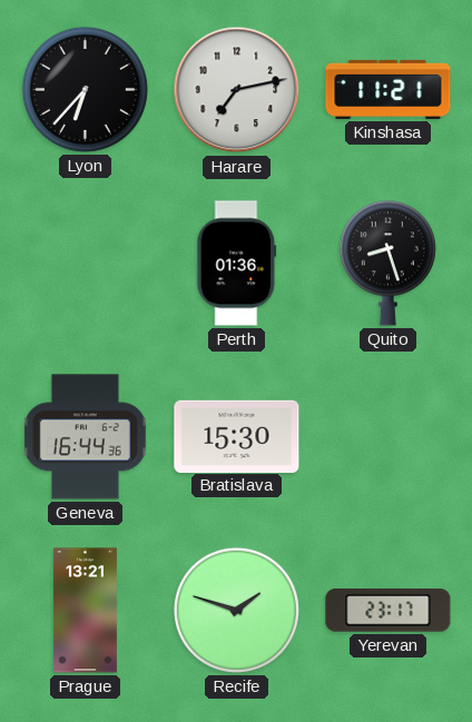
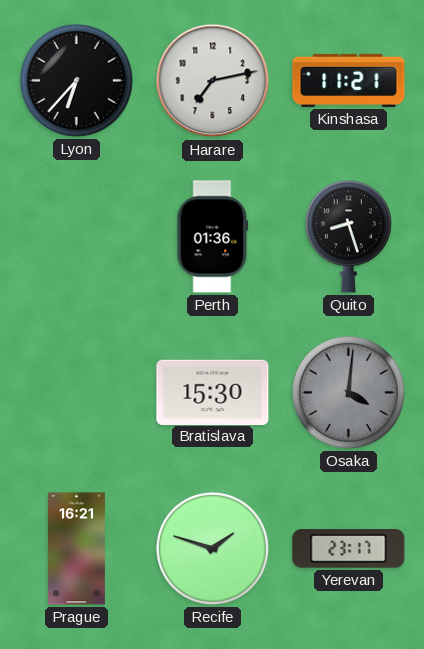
Geneva: 16:44 -> none (86, 437)
Osaka: none -> 4:01 (348, 392)
Prague: 13:21 -> 16:21 (76, 549)
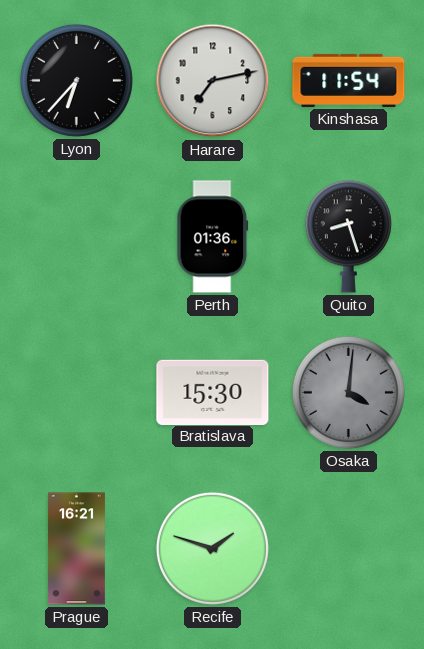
Kinshasa: 11:21 -> 11:54 (349, 80)
Yerevan: 23:17 -> none (349, 549)
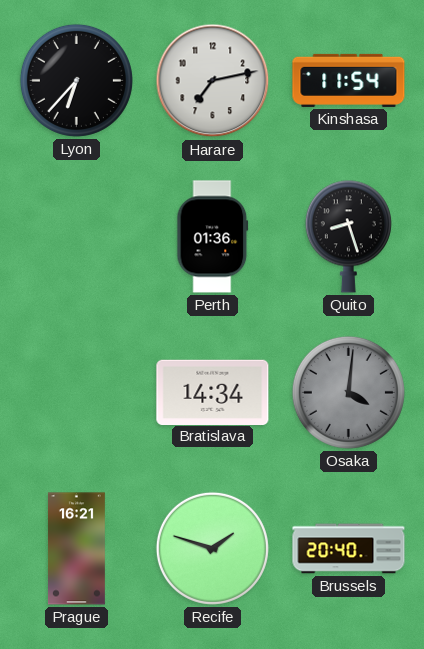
Bratislava: 15:30 -> 14:34 (213, 392)
Brussels: none -> 20:40 (349, 549)
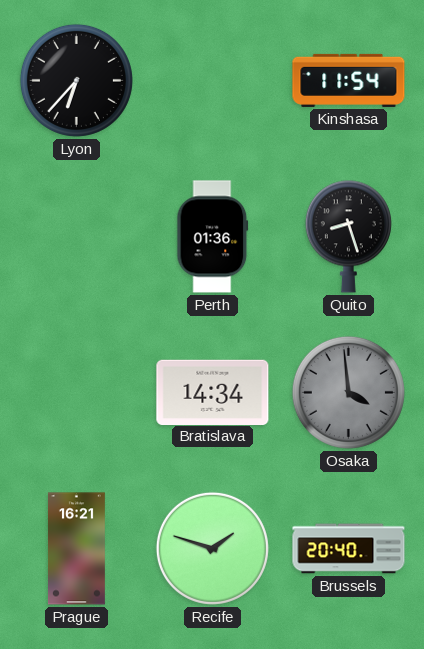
Harare: 7:13 -> none (213, 81)
Osaka: 4:01 -> 3:59 (348, 392)
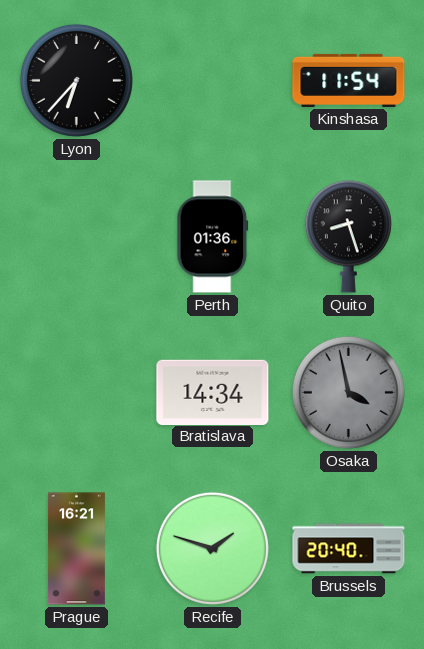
Osaka: 3:59 -> 3:58 (348, 392)
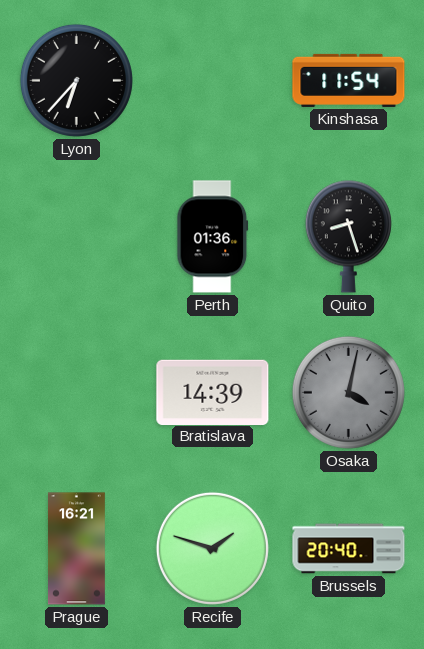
Bratislava: 14:34 -> 14:39 (213, 392)
Osaka: 3:58 -> 4:02 (348, 392)
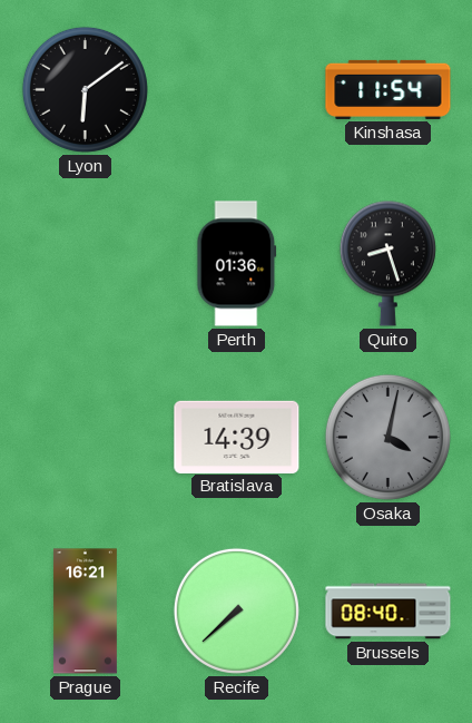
Lyon: 6:37 -> 6:09 (85, 89)
Recife: 1:48 -> 7:38 (236, 610)
Brussels: 20:40 -> 08:40 (389, 612)
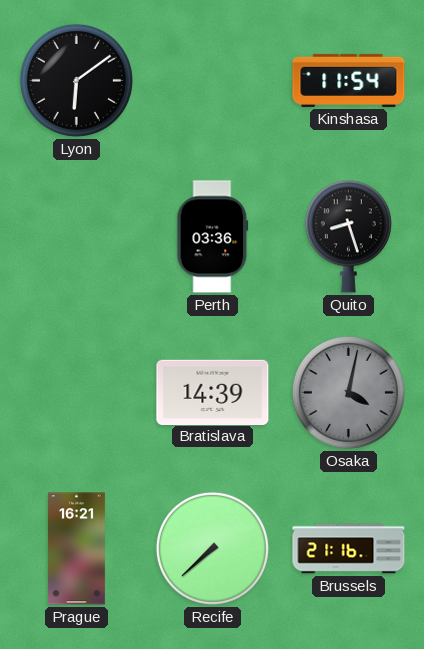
Perth: 01:36 -> 03:36 (213, 237)
Brussels: 08:40 -> 21:16 (349, 549)
